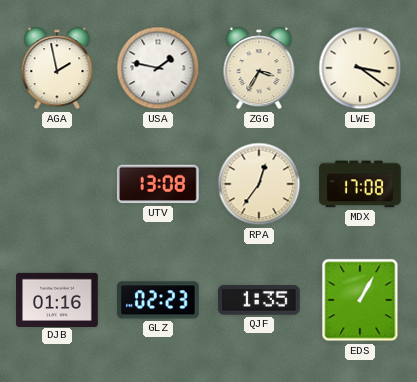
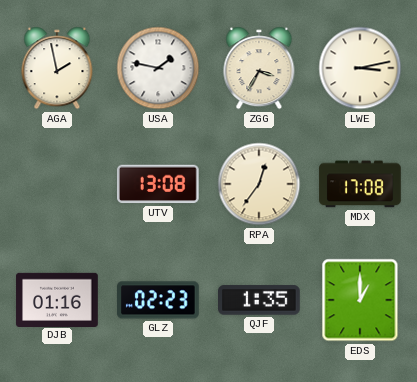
LWE: 3:21 -> 3:13 (360, 68)
EDS: 1:05 -> 1:00 (360, 300)
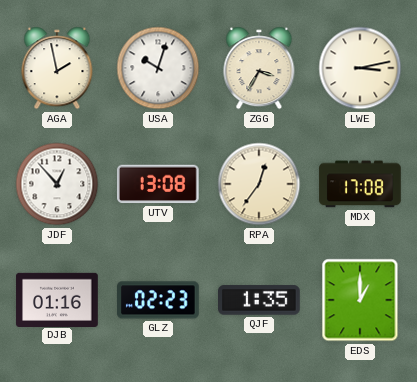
USA: 1:47 -> 10:03 (158, 68)
JDF: none -> 12:53 (57, 184)
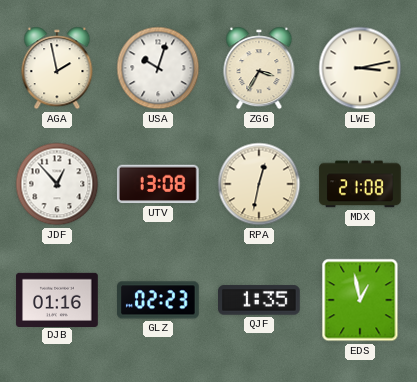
RPA: 12:36 -> 12:32 (259, 184)
MDX: 17:08 -> 21:08 (360, 184)
EDS: 1:00 -> 12:58 (360, 300)
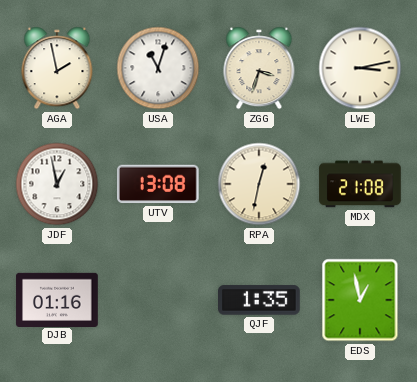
USA: 10:03 -> 11:03 (158, 68)
ZGG: 3:35 -> 3:33 (259, 68)
JDF: 12:53 -> 12:58 (57, 184)
GLZ: 02:23 -> none (159, 300)
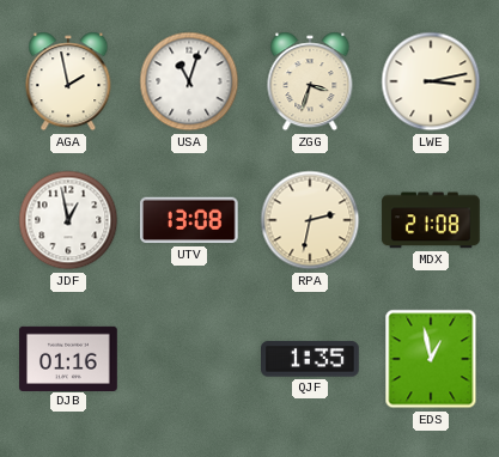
RPA: 12:32 -> 2:32 (310, 220)
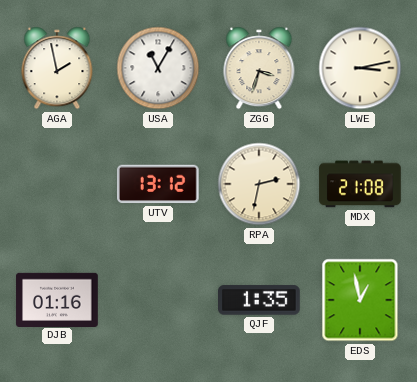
USA: 11:03 -> 11:05 (158, 68)
JDF: 12:58 -> none (68, 220)
UTV: 13:08 -> 13:12 (159, 184)
